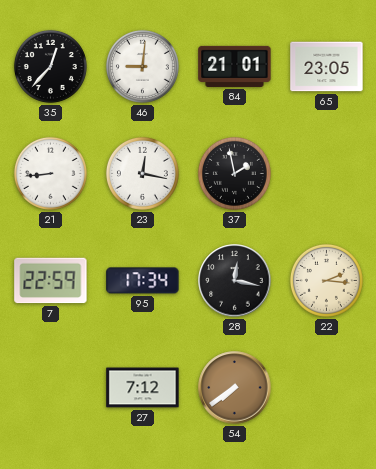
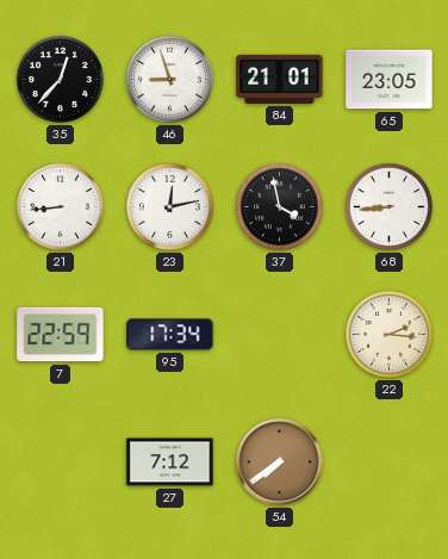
46: 9:01 -> 8:57 (169, 79)
23: 12:17 -> 12:13 (169, 206)
37: 1:58 -> 3:58 (279, 206)
68: none -> 8:44 (388, 206)
28: 12:17 -> none (235, 281)
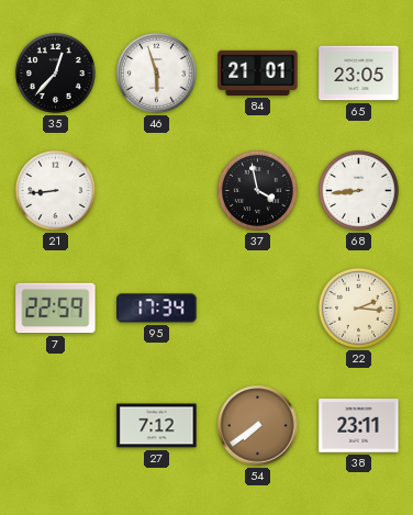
46: 8:57 -> 5:57 (156, 72)
23: 12:13 -> none (169, 206)
38: none -> 23:11 (359, 426)
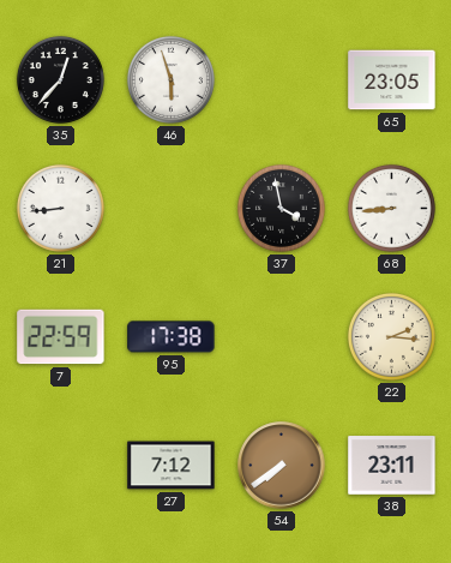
84: 21:01 -> none (258, 72)
95: 17:34 -> 17:38 (172, 337)
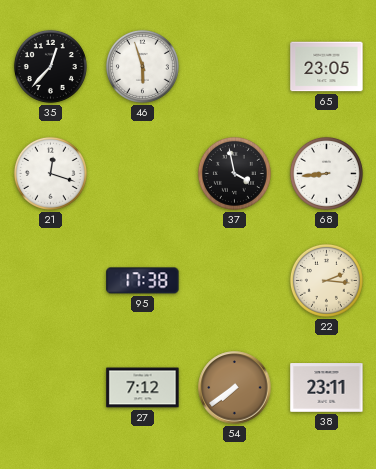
21: 8:44 -> 12:18 (50, 173)
7: 22:59 -> none (61, 337)
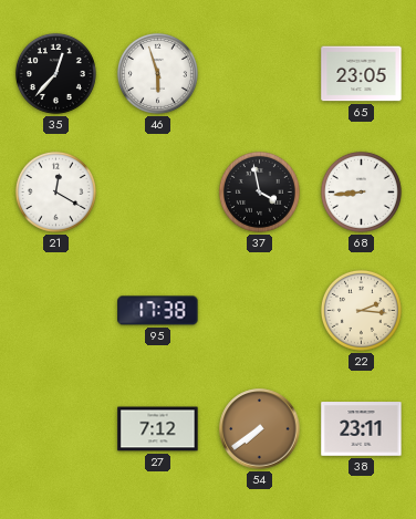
21: 12:18 -> 12:20 (55, 191)
